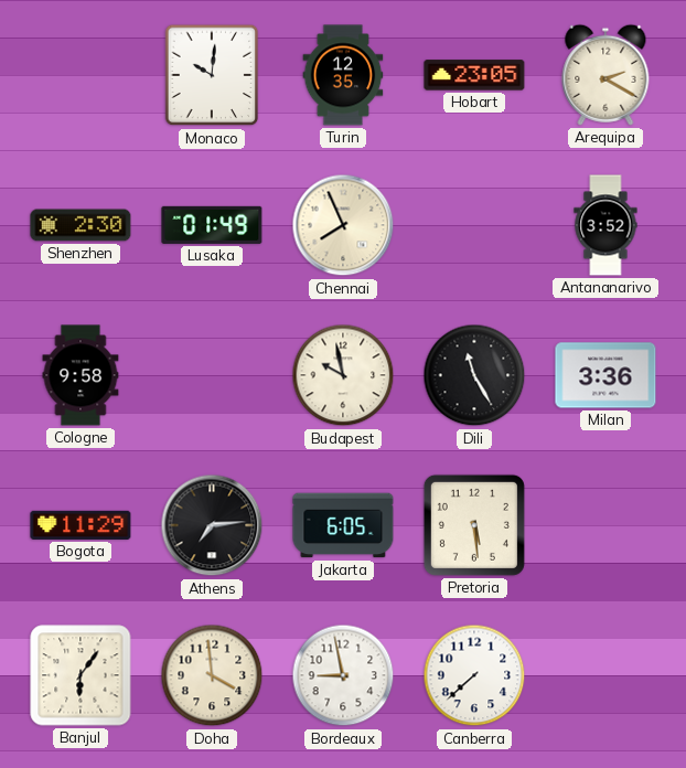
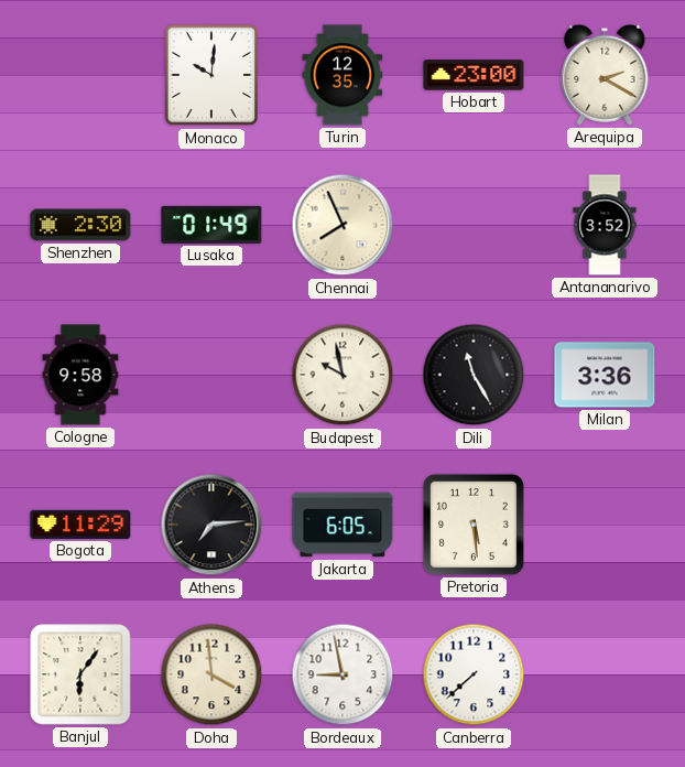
Hobart: 23:05 -> 23:00 (474, 75)
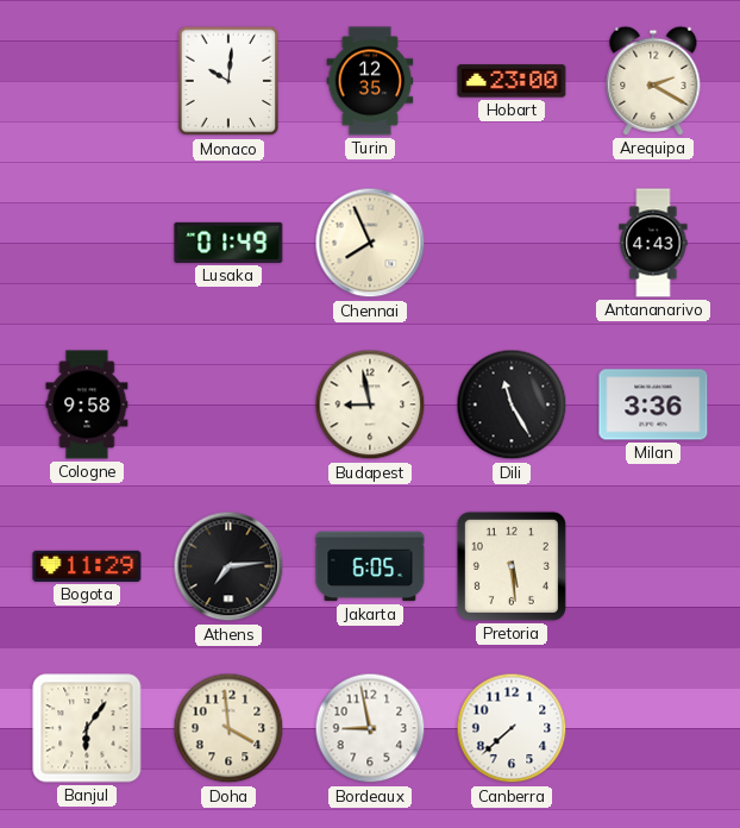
Shenzhen: 2:30 -> none (80, 225)
Antananarivo: 3:52 -> 4:43 (653, 243)
Budapest: 9:58 -> 8:58 (370, 404)
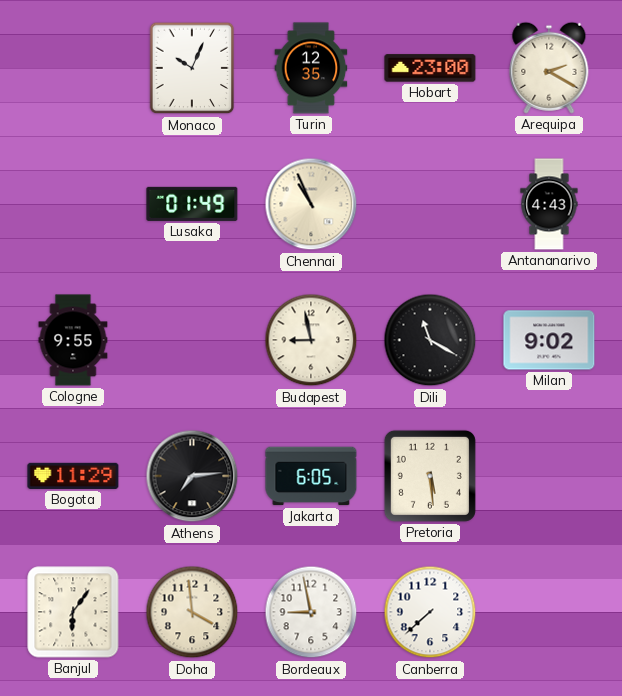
Monaco: 10:01 -> 10:04 (192, 68)
Chennai: 7:56 -> 10:56 (311, 204)
Cologne: 9:58 -> 9:55 (73, 340)
Dili: 11:25 -> 11:20 (430, 340)
Milan: 3:36 -> 9:02 (549, 340)
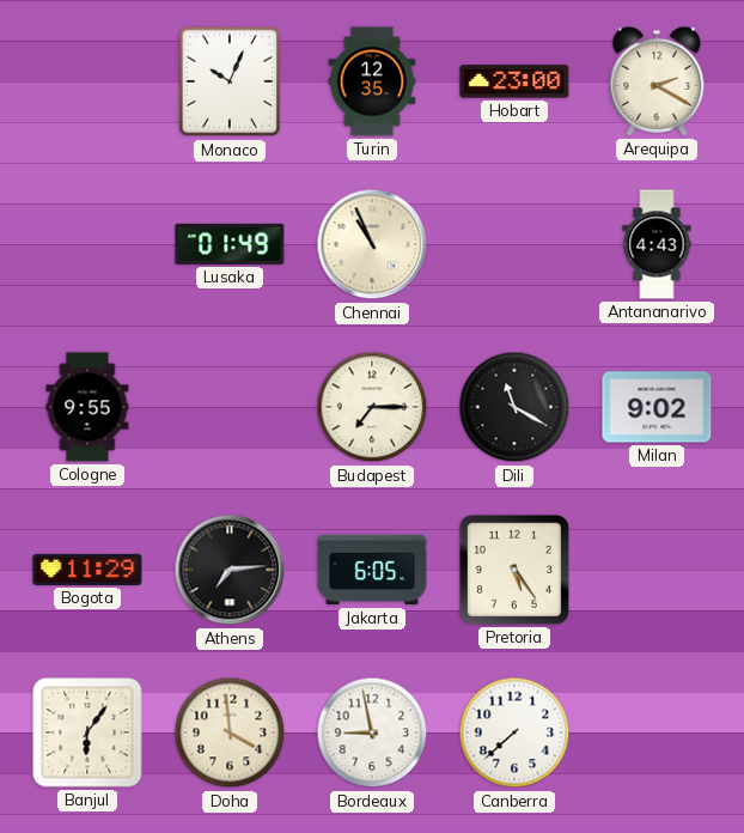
Budapest: 8:58 -> 7:15 (372, 407)
Pretoria: 5:29 -> 5:24 (514, 570)
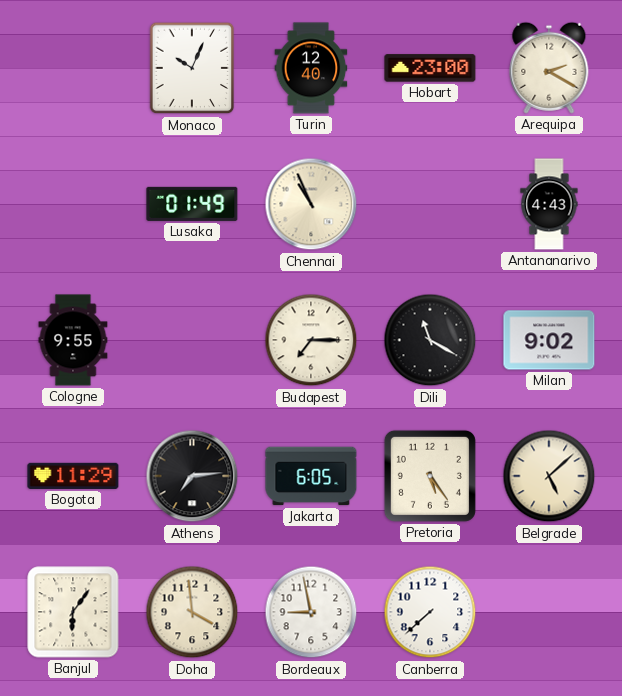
Turin: 12:35 -> 12:40 (311, 68)
Belgrade: none -> 5:08 (549, 476)
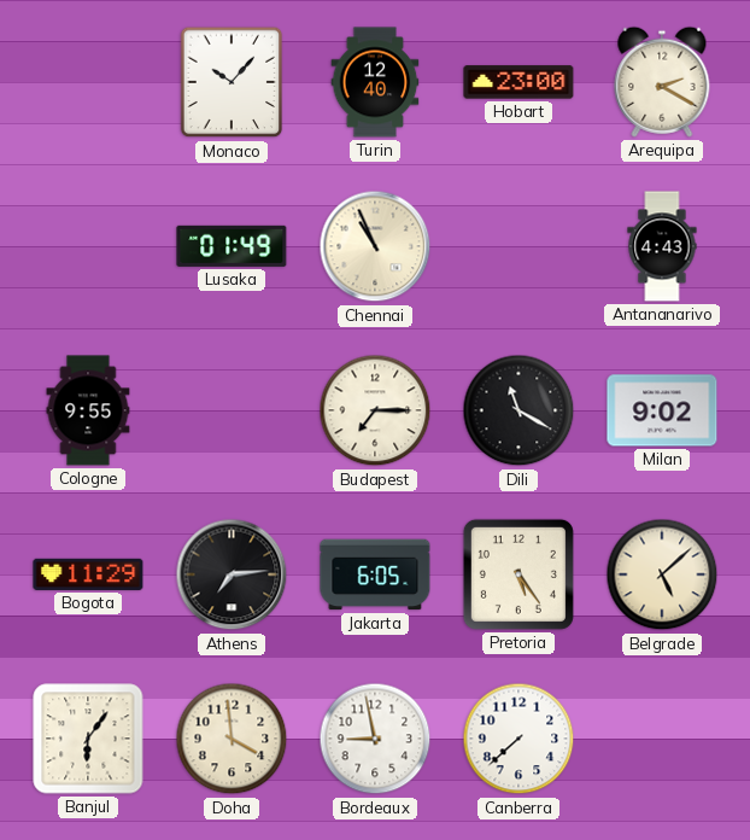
Monaco: 10:04 -> 10:07 (232, 82)
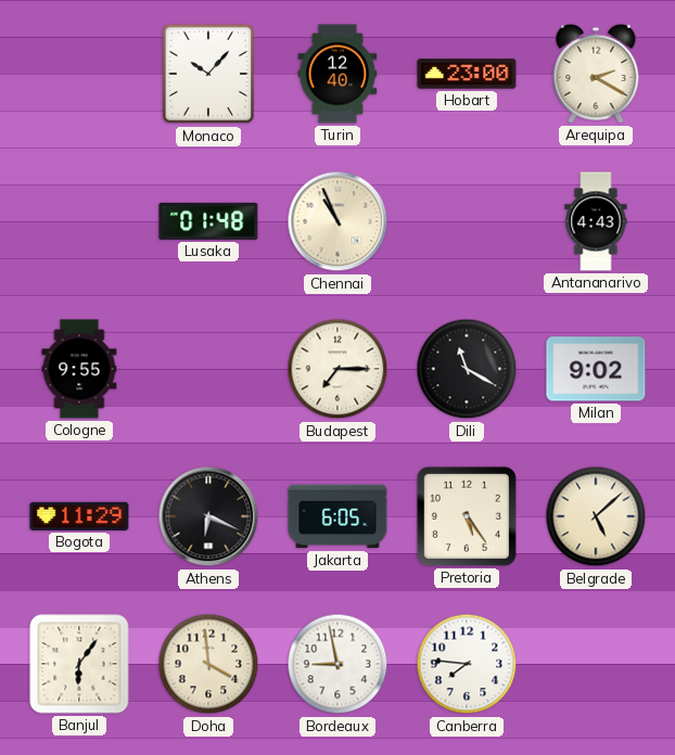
Lusaka: 01:49 -> 01:48 (208, 221)
Athens: 7:14 -> 6:19 (208, 516)
Canberra: 7:38 -> 7:46 (467, 664)
